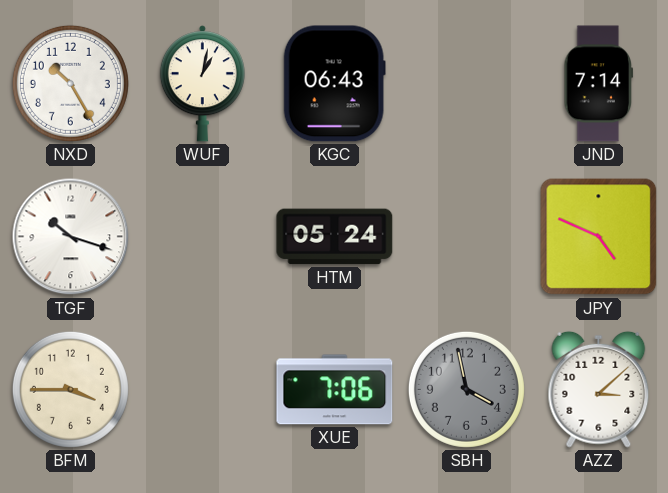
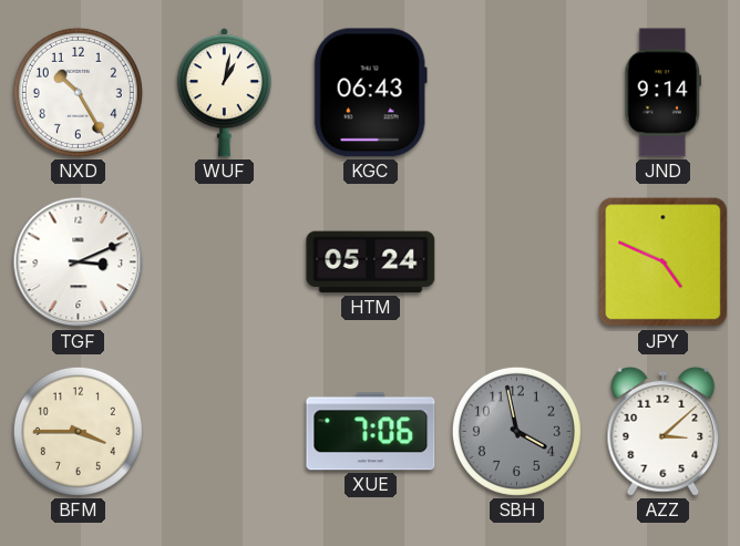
JND: 7:14 -> 9:14 (664, 93)
TGF: 10:18 -> 3:11 (79, 262)
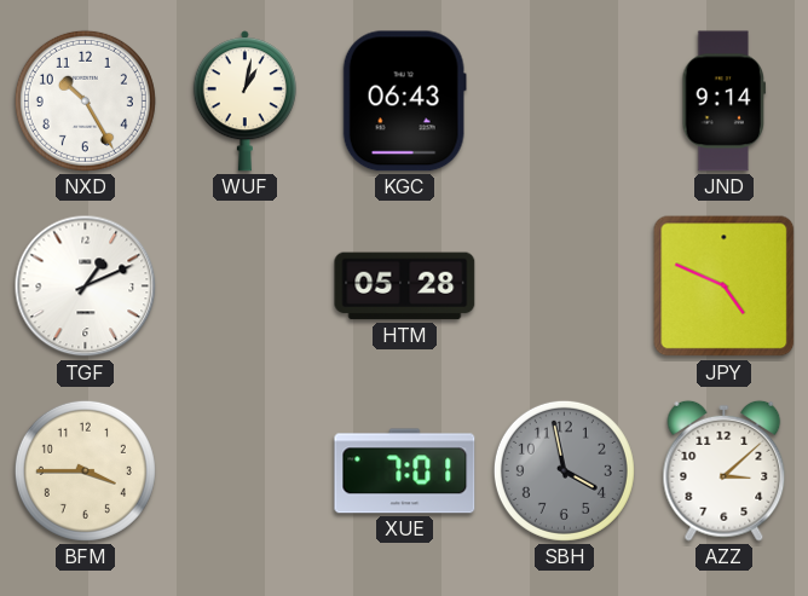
TGF: 3:11 -> 1:11 (86, 287)
HTM: 05:24 -> 05:28 (405, 287)
XUE: 7:06 -> 7:01 (405, 471)
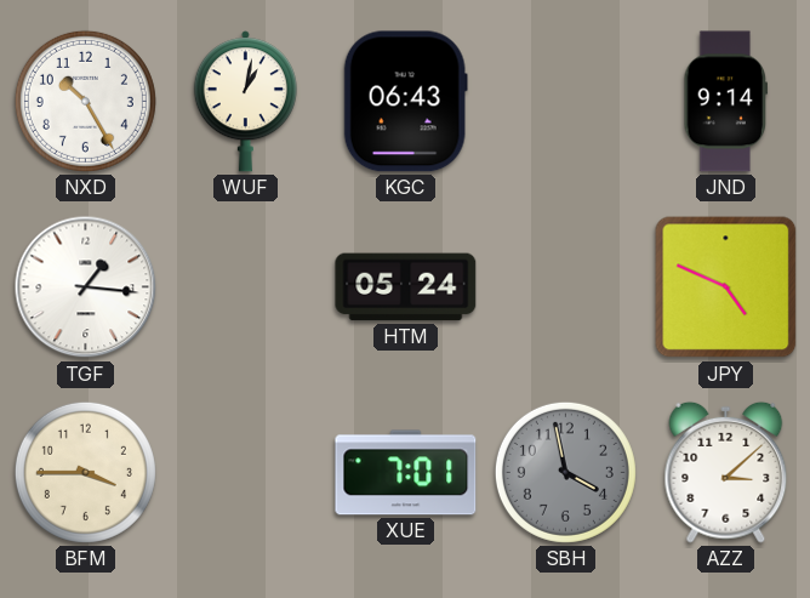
TGF: 1:11 -> 1:16 (86, 287)
HTM: 05:28 -> 05:24 (406, 287)
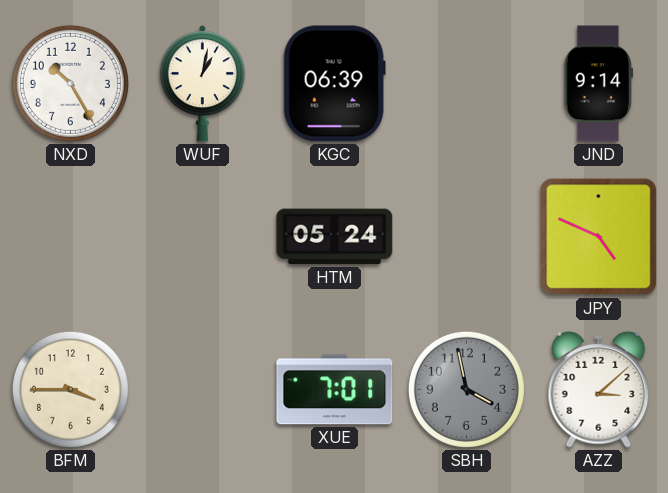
KGC: 06:43 -> 06:39 (334, 84)
TGF: 1:16 -> none (86, 287)
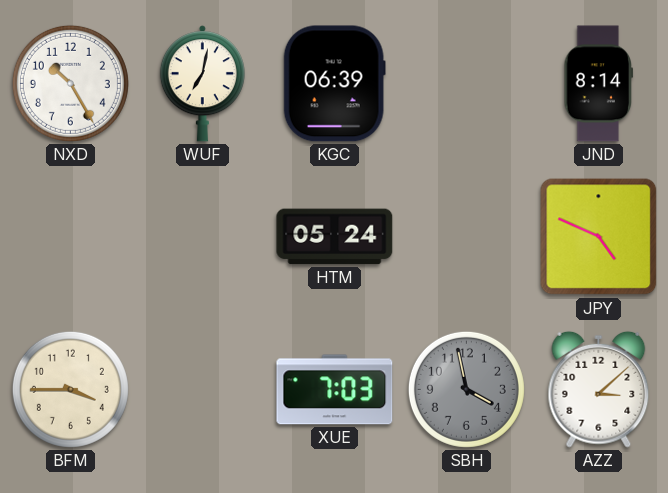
WUF: 1:02 -> 7:02 (202, 84)
JND: 9:14 -> 8:14 (599, 84)
XUE: 7:01 -> 7:03 (335, 390)
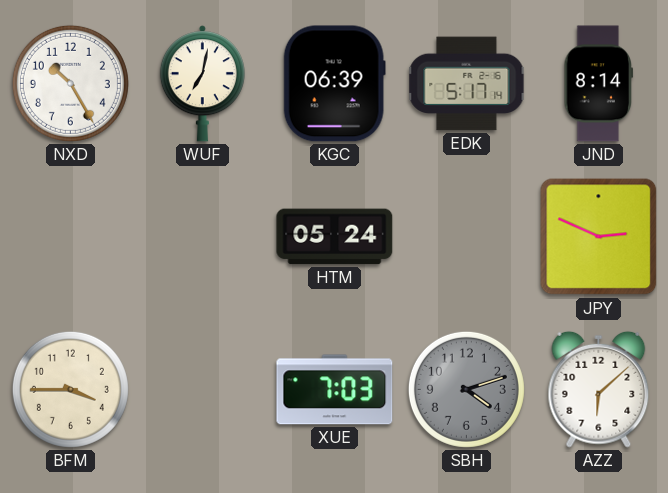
EDK: none -> 5:17 (467, 84)
JPY: 4:49 -> 2:49 (599, 237)
SBH: 3:58 -> 4:12 (466, 389)
AZZ: 3:08 -> 6:08 (599, 389)
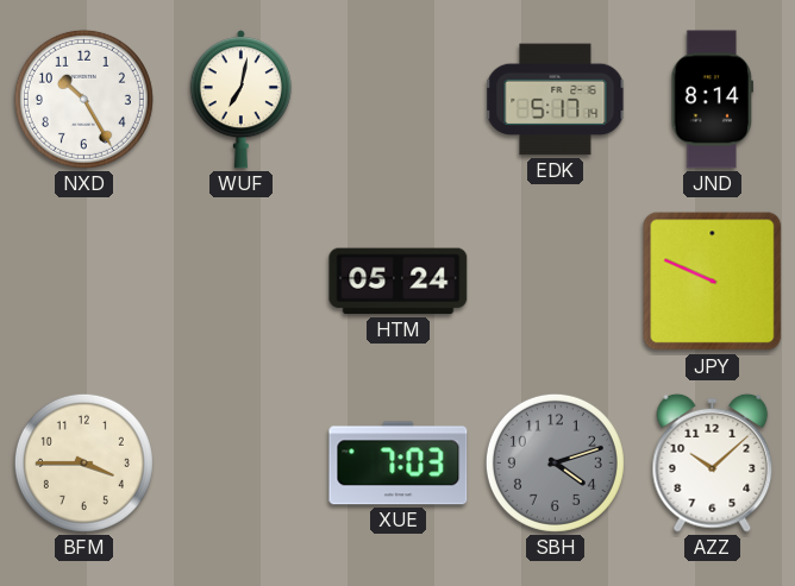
KGC: 06:39 -> none (334, 84)
JPY: 2:49 -> 9:49 (713, 282)
AZZ: 6:08 -> 10:08 (713, 462)
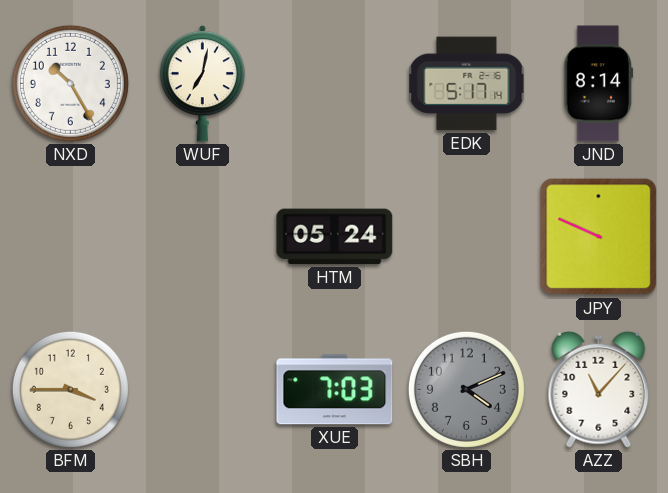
SBH: 4:12 -> 4:11 (466, 389)
AZZ: 10:08 -> 11:07 (599, 389)
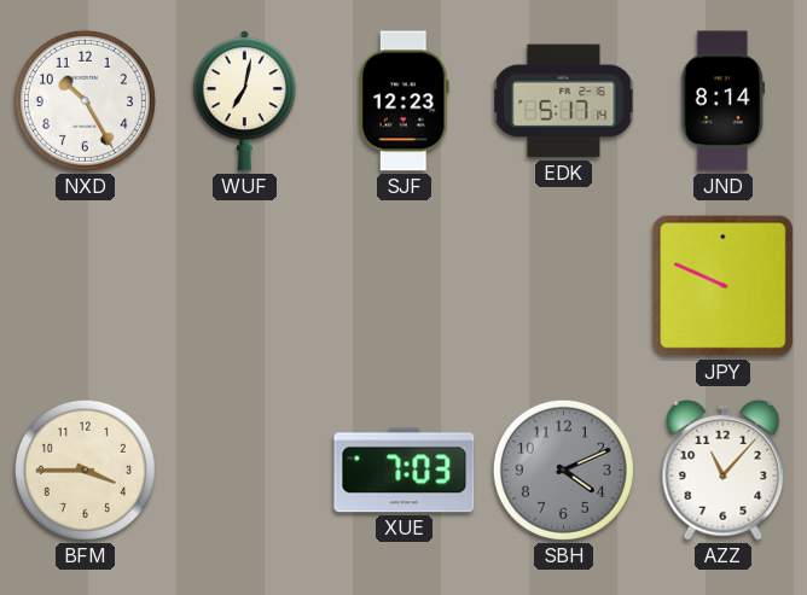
SJF: none -> 12:23 (403, 101)
HTM: 05:24 -> none (335, 237)
